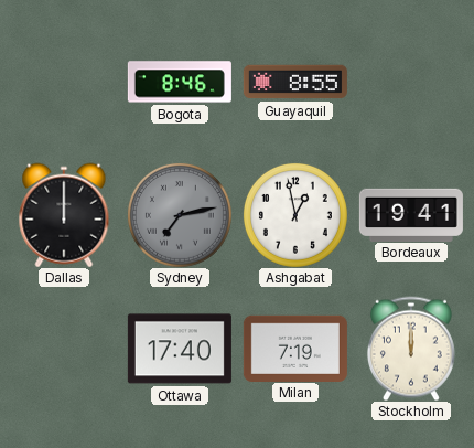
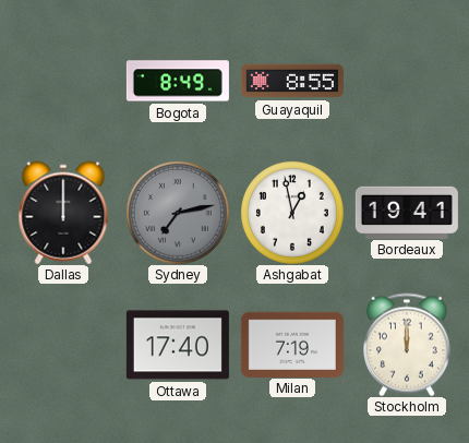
Bogota: 8:46 -> 8:49 (178, 81)
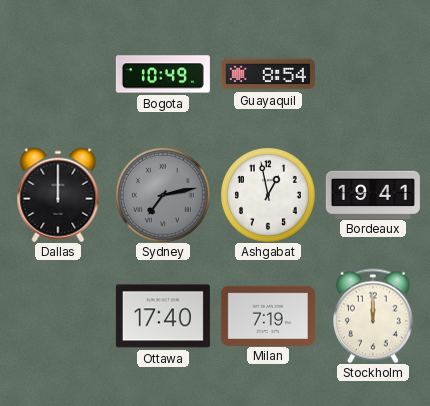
Bogota: 8:49 -> 10:49 (163, 74)
Guayaquil: 8:55 -> 8:54 (268, 74)
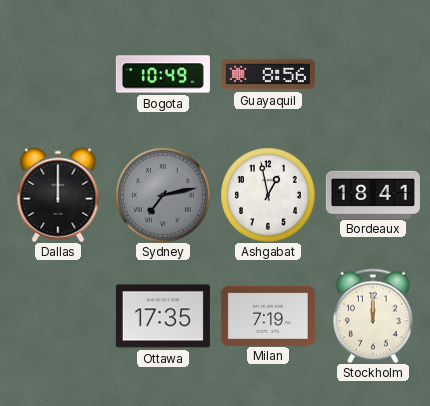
Guayaquil: 8:54 -> 8:56 (268, 74)
Bordeaux: 19:41 -> 18:41 (373, 194)
Ottawa: 17:40 -> 17:35 (163, 316)
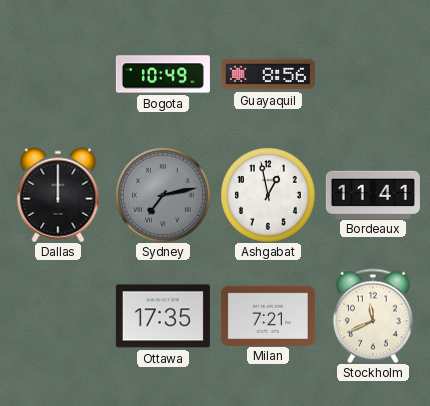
Bordeaux: 18:41 -> 11:41 (373, 194)
Milan: 7:19 -> 7:21 (268, 315)
Stockholm: 12:00 -> 11:41 (373, 316)
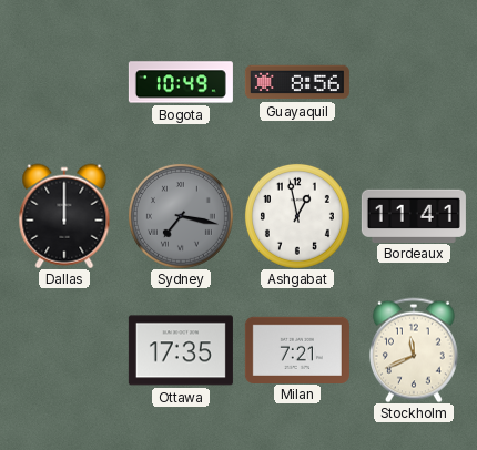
Sydney: 7:13 -> 7:17 (181, 216)
